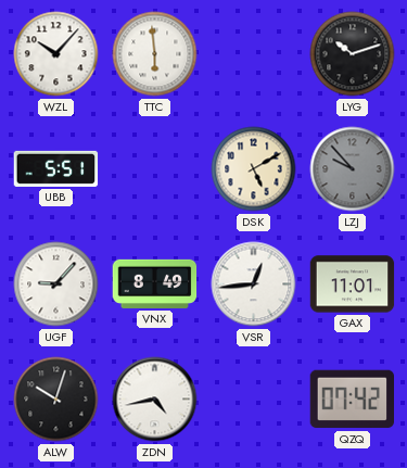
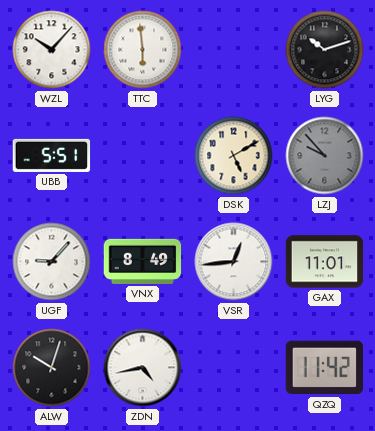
QZQ: 07:42 -> 11:42 (325, 368)
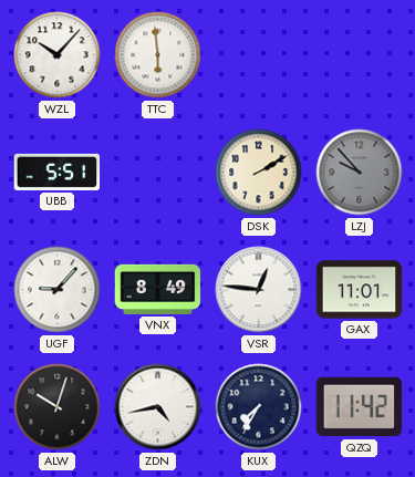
LYG: 10:12 -> none (325, 50)
DSK: 5:10 -> 2:10 (259, 173)
VSR: 12:44 -> 12:46 (259, 290)
KUX: none -> 7:35 (259, 407)
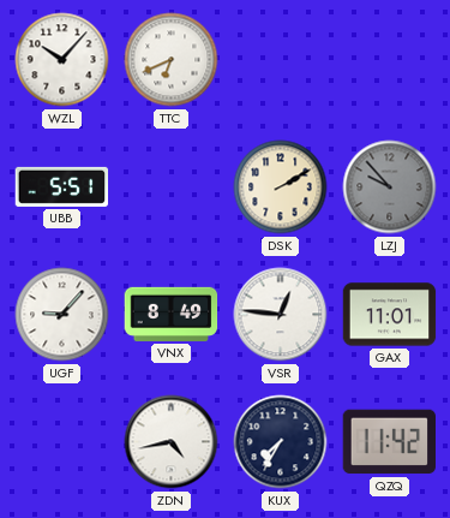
TTC: 5:59 -> 6:41 (172, 60)
ALW: 10:03 -> none (58, 407)
